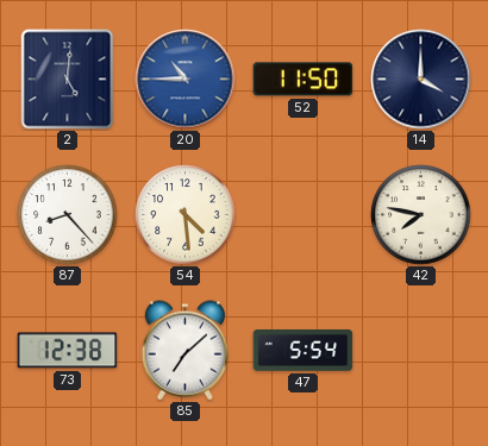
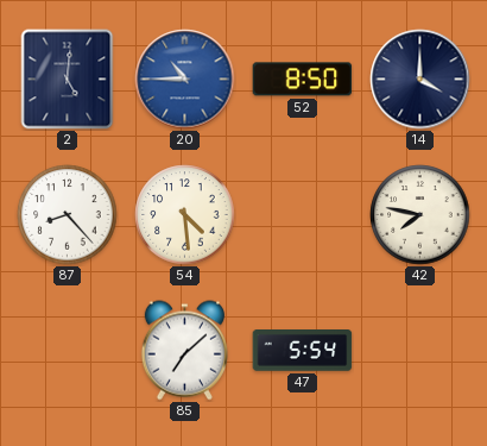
52: 11:50 -> 8:50 (303, 80)
73: 12:38 -> none (68, 351)
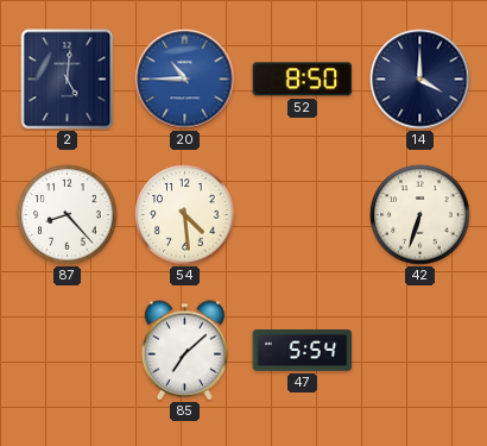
42: 7:47 -> 6:33 (420, 215)
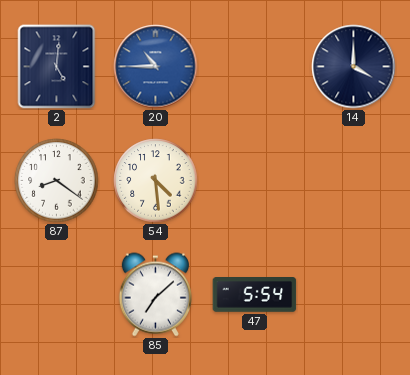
52: 8:50 -> none (303, 80)
87: 8:23 -> 8:21 (57, 181)
42: 6:33 -> none (420, 215)
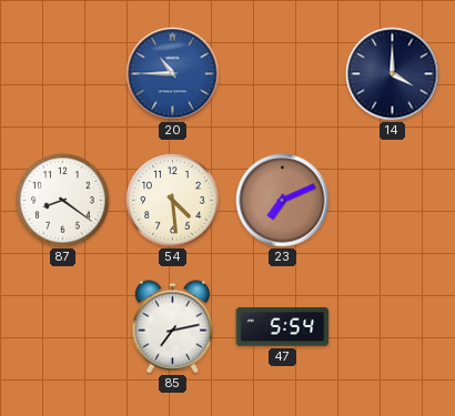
2: 5:01 -> none (57, 67)
23: none -> 7:11 (283, 201)
85: 7:08 -> 7:13 (172, 327)
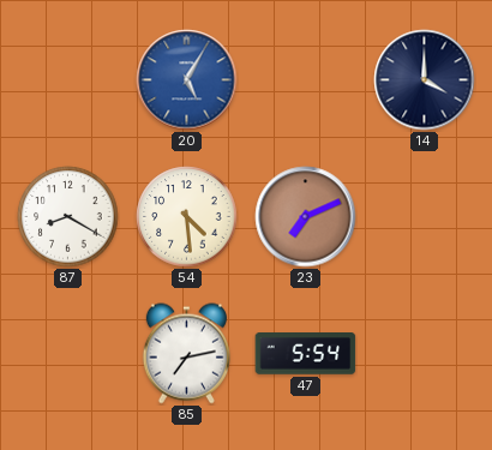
20: 10:45 -> 5:05 (187, 80)
87: 8:21 -> 8:20 (68, 217)
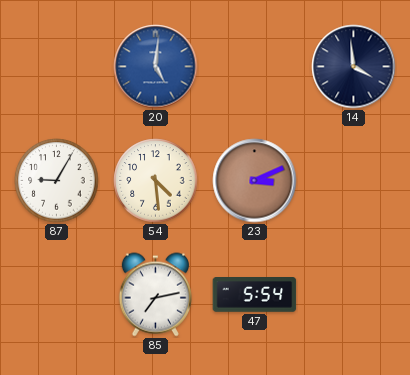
20: 5:05 -> 5:01 (156, 67)
14: 4:00 -> 3:59 (354, 67)
87: 8:20 -> 9:05 (57, 181)
23: 7:11 -> 3:11 (255, 181)
